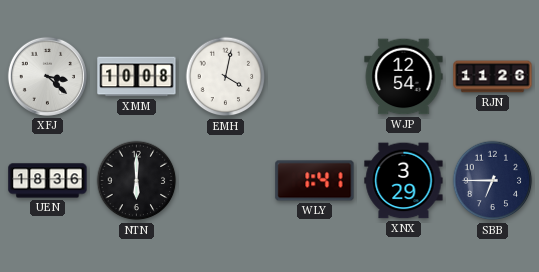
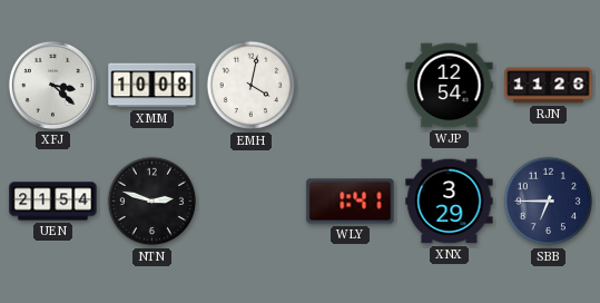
UEN: 18:36 -> 21:54 (53, 202)
NTN: 6:00 -> 2:48 (153, 202)
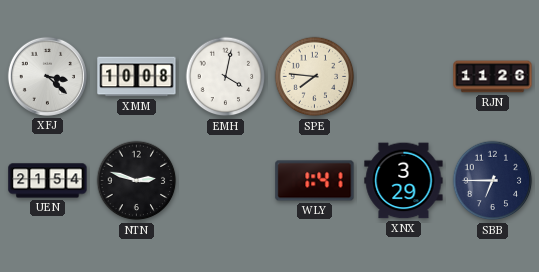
SPE: none -> 7:46 (315, 77)
WJP: 12:54 -> none (450, 86)
